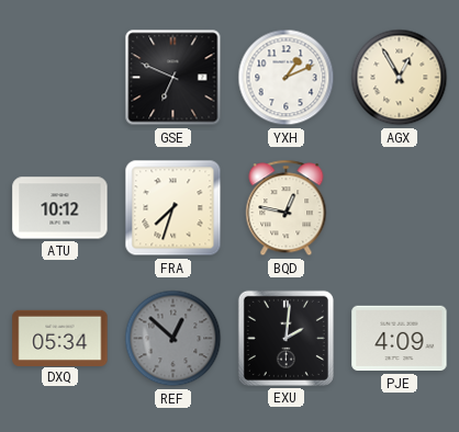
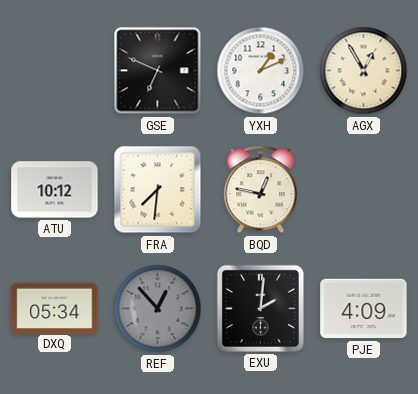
FRA: 7:33 -> 7:31 (158, 190)
REF: 12:52 -> 12:53 (158, 309)
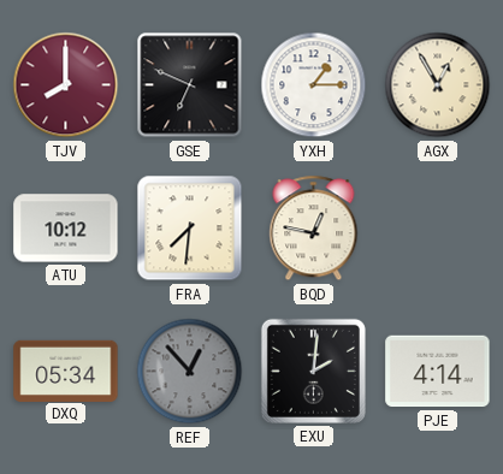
TJV: none -> 8:00 (66, 85)
YXH: 1:11 -> 1:15 (314, 85)
PJE: 4:09 -> 4:14 (438, 372)
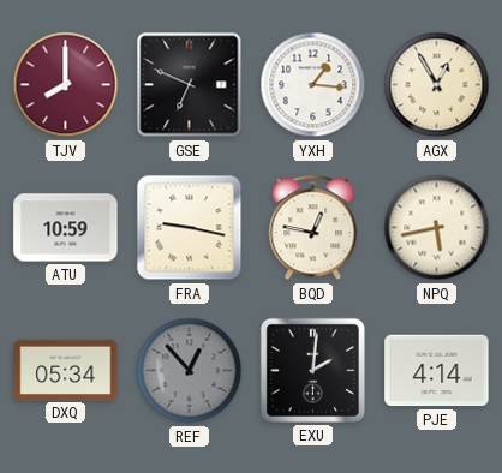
YXH: 1:15 -> 1:16 (313, 85)
ATU: 10:12 -> 10:59 (66, 228)
FRA: 7:31 -> 9:17 (190, 228)
NPQ: none -> 5:43 (437, 228)
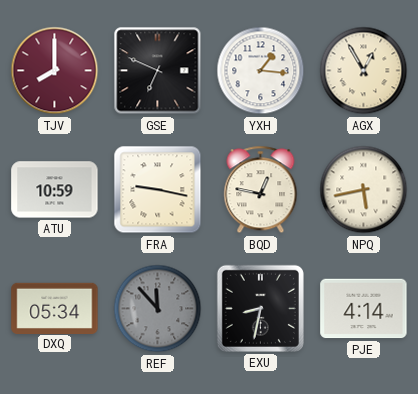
REF: 12:53 -> 11:53 (158, 309)
EXU: 2:01 -> 8:32 (260, 308)
